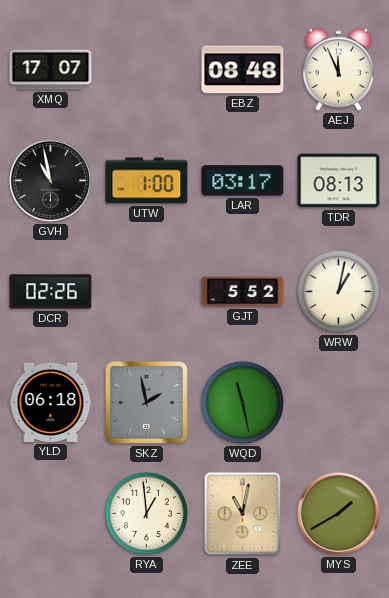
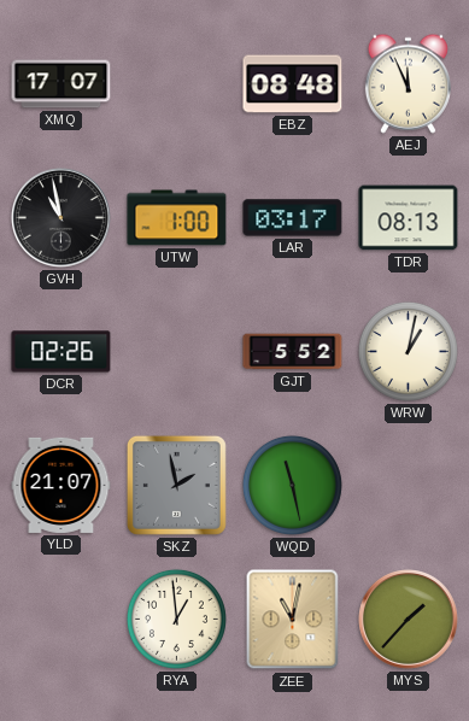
YLD: 06:18 -> 21:07 (61, 485)
MYS: 1:40 -> 1:37 (409, 620)
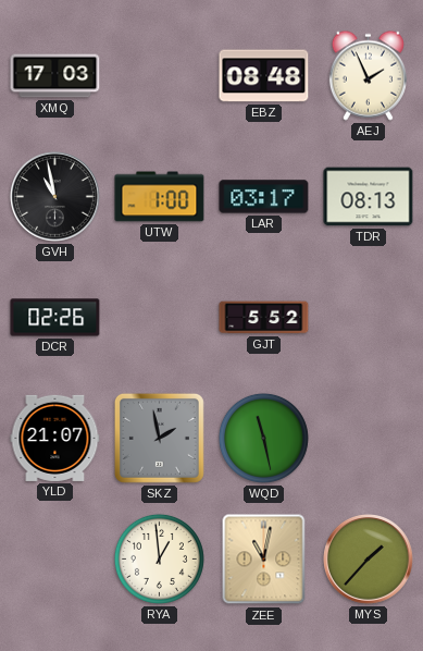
XMQ: 17:07 -> 17:03 (55, 76)
AEJ: 11:56 -> 1:56 (368, 75)
WRW: 1:02 -> none (408, 351)
